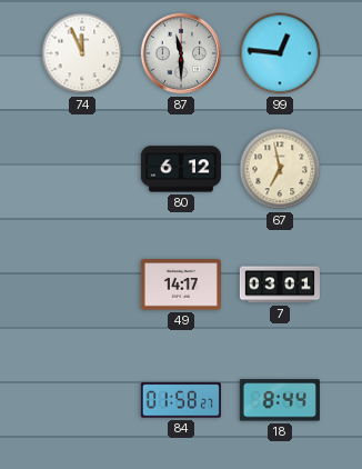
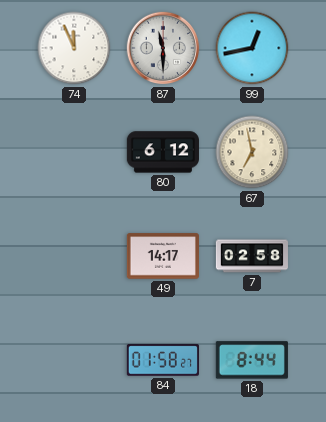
99: 12:46 -> 12:43 (252, 48)
7: 03:01 -> 02:58 (252, 256)
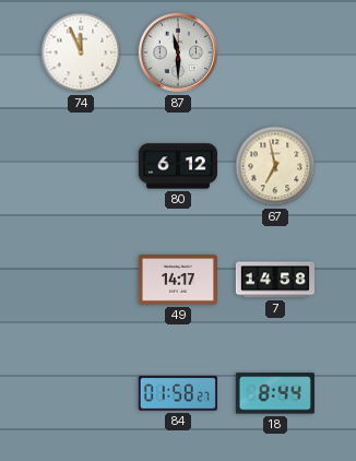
99: 12:43 -> none (252, 48)
7: 02:58 -> 14:58 (275, 280)
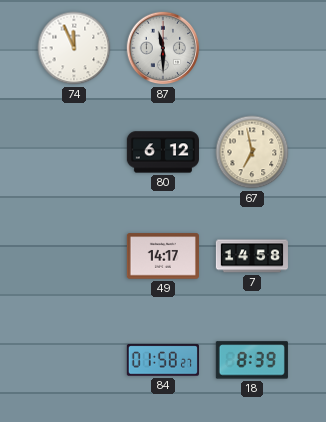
18: 8:44 -> 8:39 (252, 360)
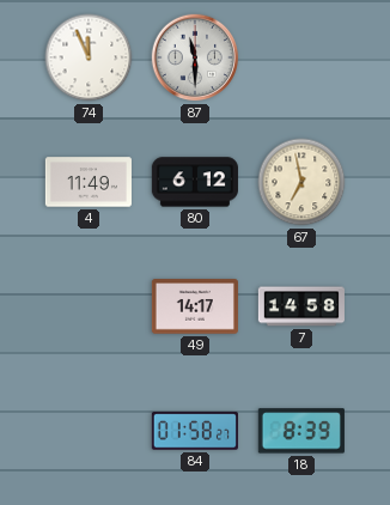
4: none -> 11:49 (89, 182)
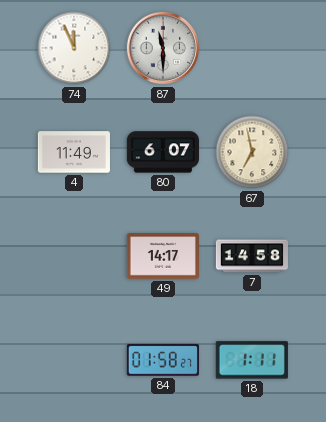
80: 6:12 -> 6:07 (163, 152)
18: 8:39 -> 1:11 (252, 360)
